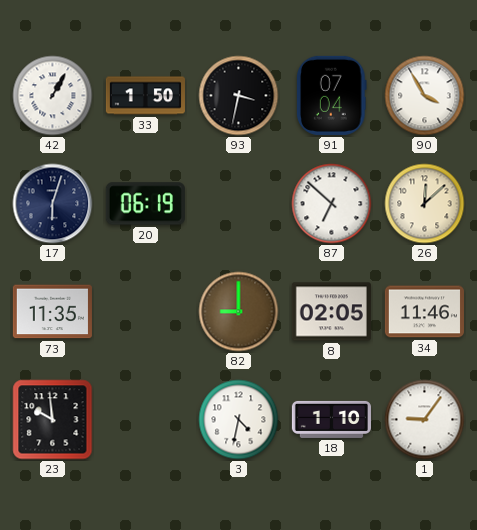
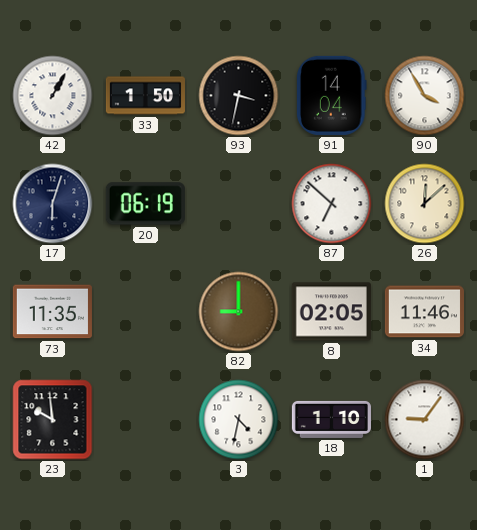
91: 07:04 -> 14:04 (332, 95)
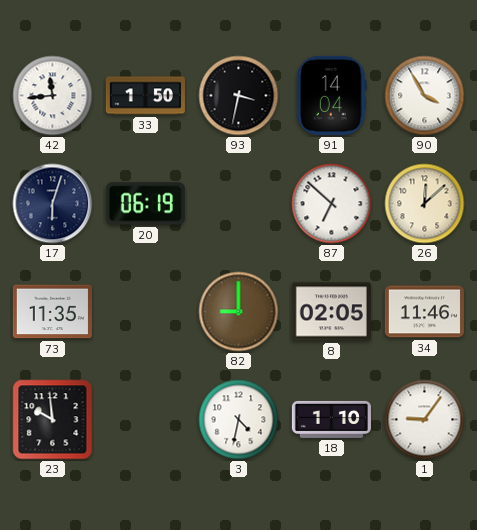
42: 1:05 -> 11:44 (53, 96)
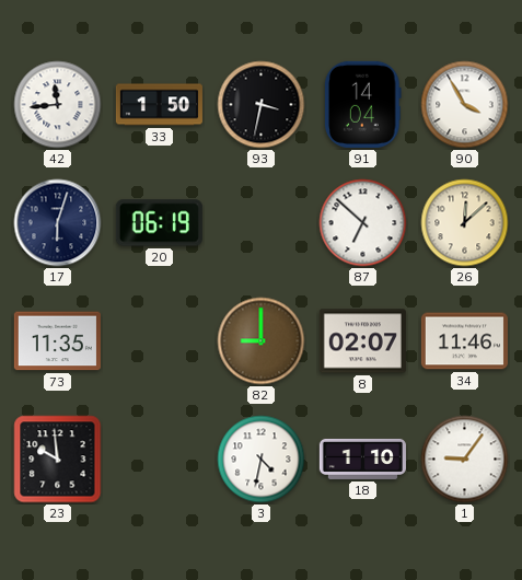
8: 02:05 -> 02:07 (362, 341)
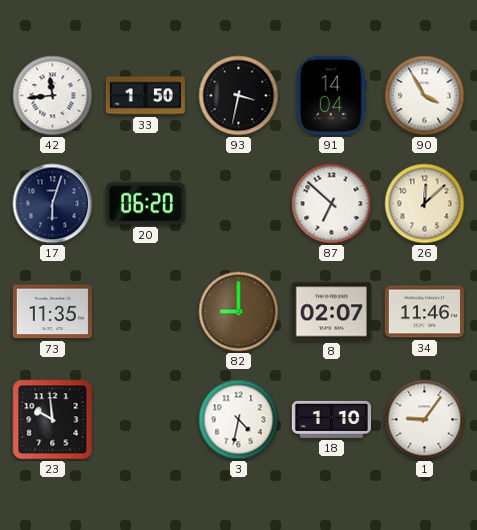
20: 06:19 -> 06:20 (145, 204)
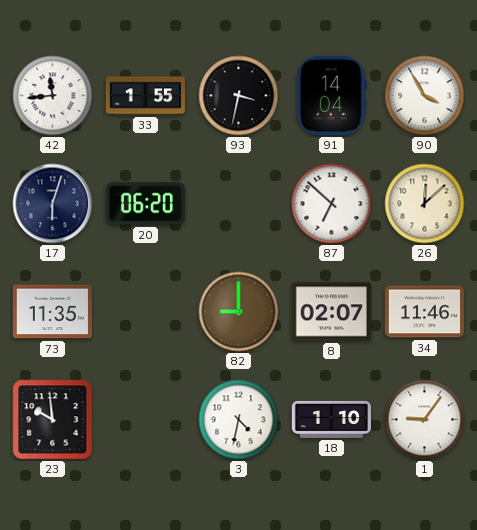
33: 1:50 -> 1:55 (145, 96)
